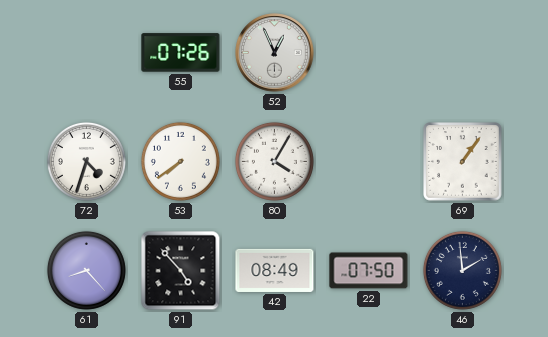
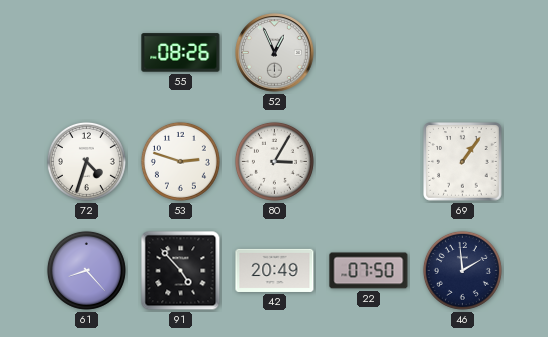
55: 07:26 -> 08:26 (181, 53)
53: 7:39 -> 2:48 (180, 161)
80: 4:05 -> 3:05 (274, 161)
42: 08:49 -> 20:49 (275, 270)
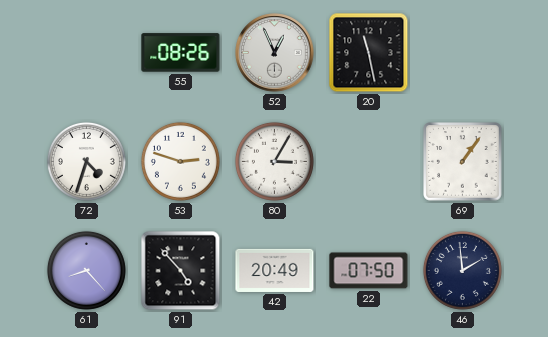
20: none -> 11:28 (369, 53)
